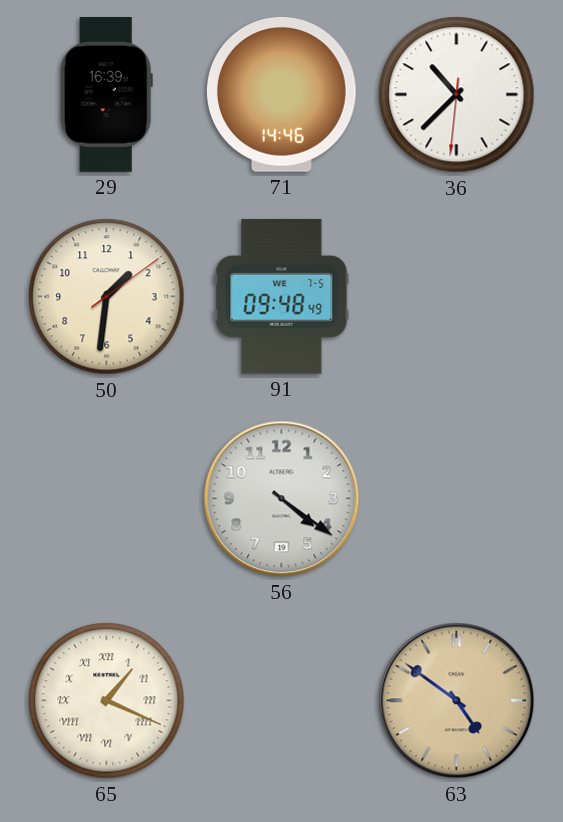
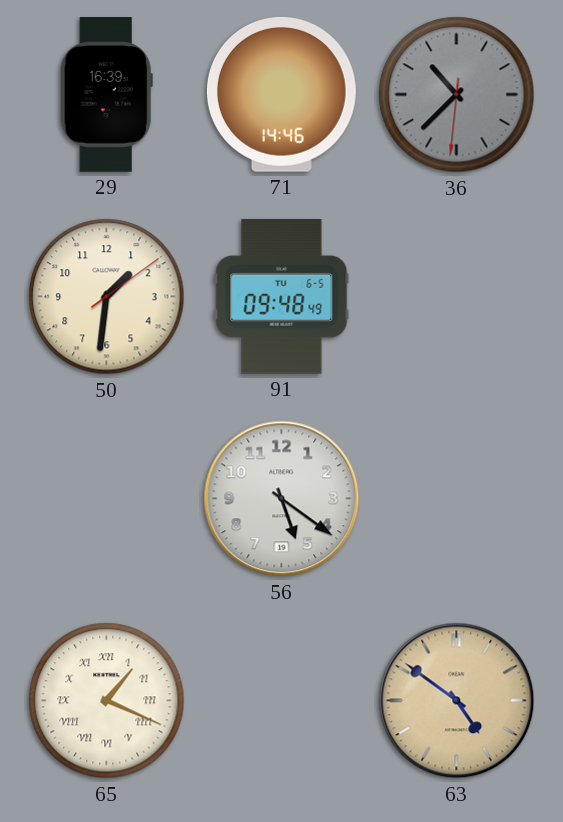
36 dial: white -> grey (457, 95)
91 date: WE 7-5 -> TU 6-5 (282, 297)
56: 4:21 -> 5:21 (282, 499)
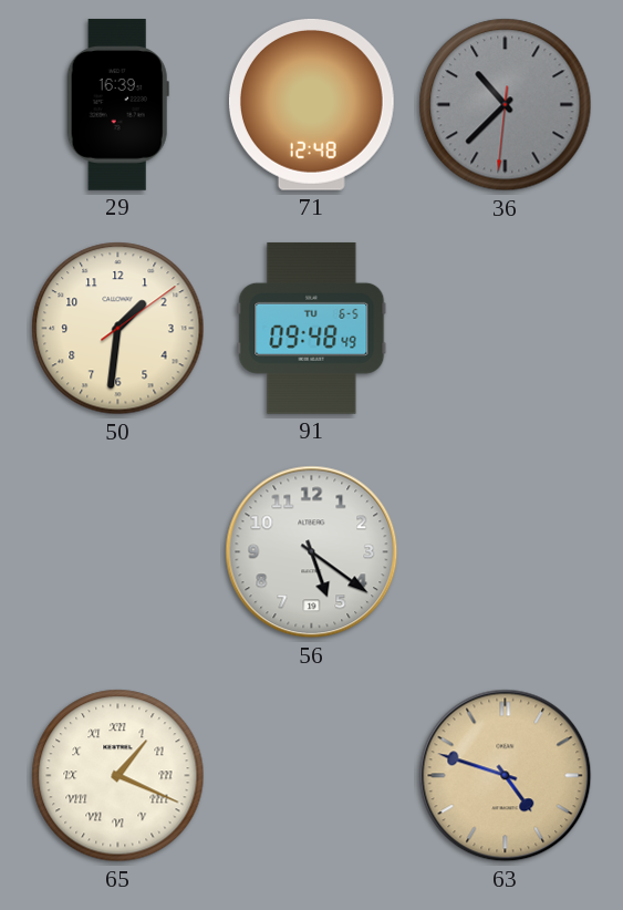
71: 14:46 -> 12:48 (311, 104)
63: 4:51 -> 4:48 (506, 776)
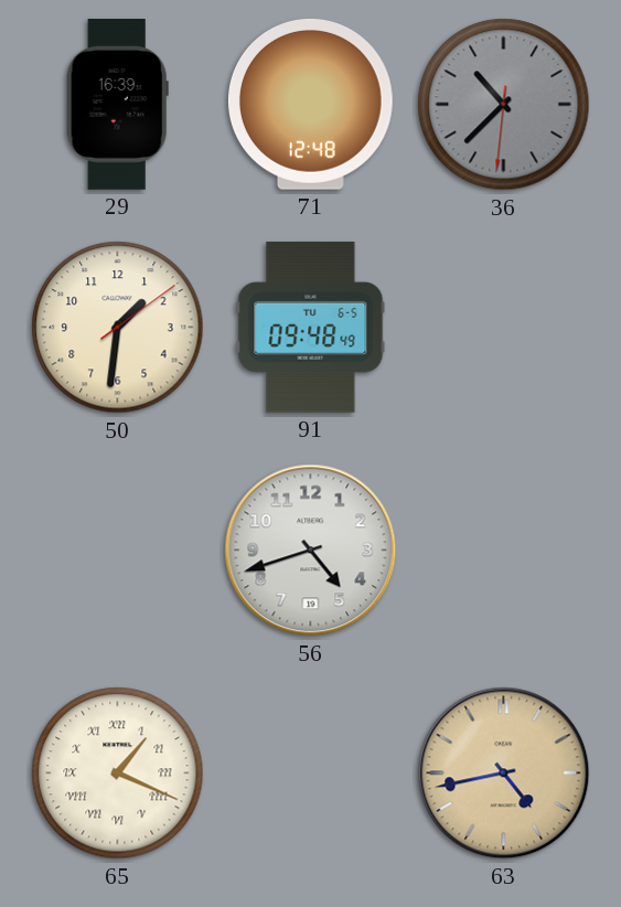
56: 5:21 -> 4:42 (311, 551)
63: 4:48 -> 4:43 (504, 773)
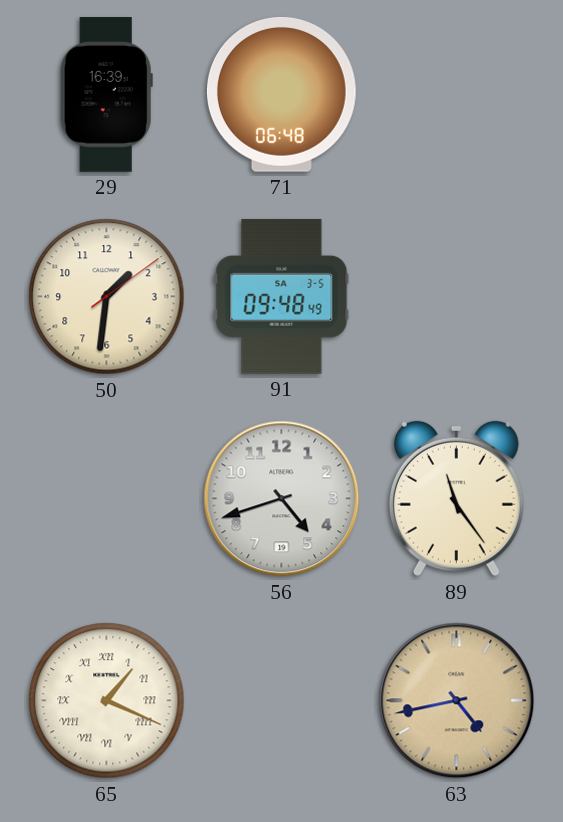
71: 12:48 -> 06:48 (281, 94)
36: 10:37 -> none (504, 105)
91 date: TU 6-5 -> SA 3-5 (282, 297)
89: none -> 11:24 (456, 499)
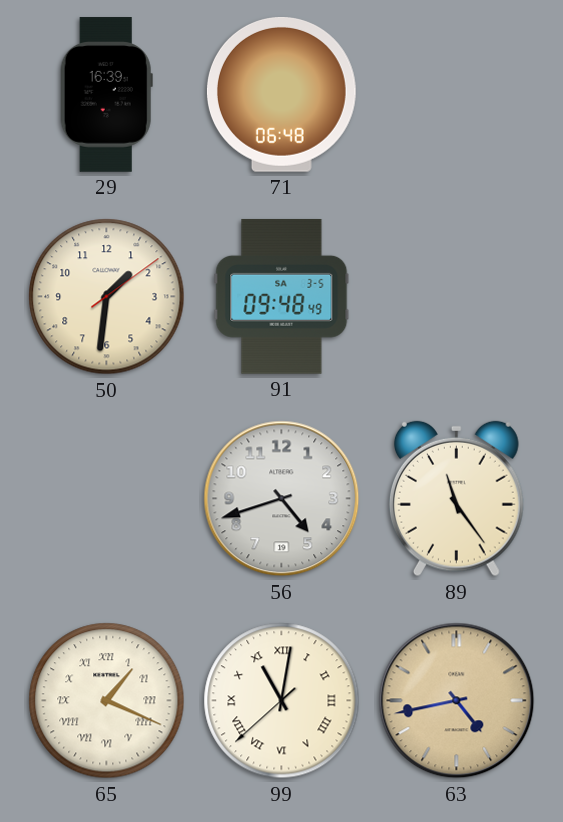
99: none -> 11:01 (282, 701)
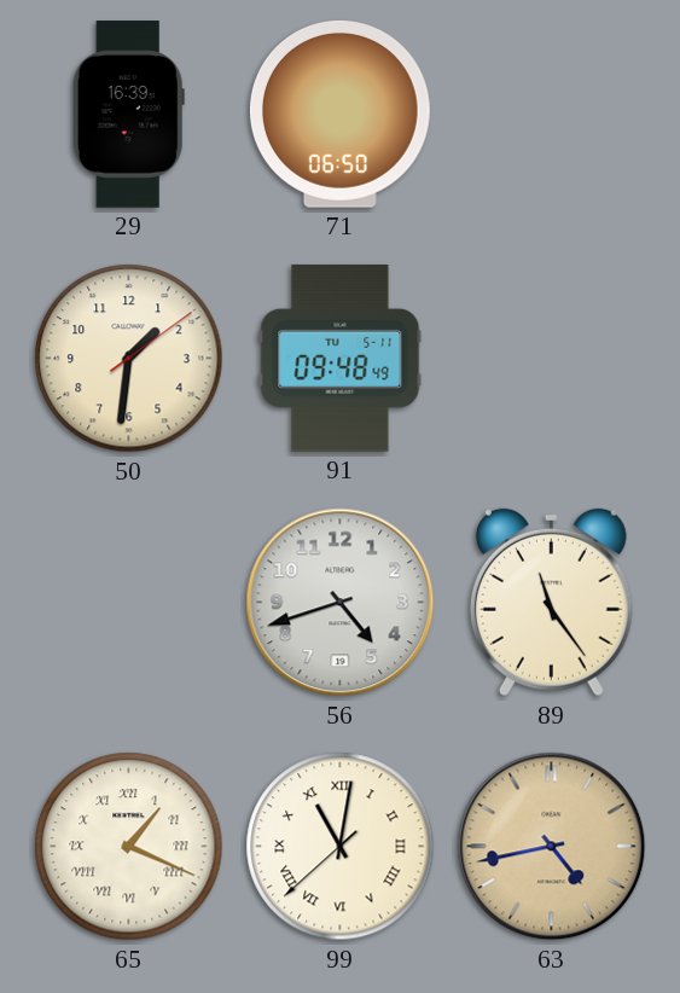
71: 06:48 -> 06:50 (339, 114)
91 date: SA 3-5 -> TU 5-11 (341, 359)
